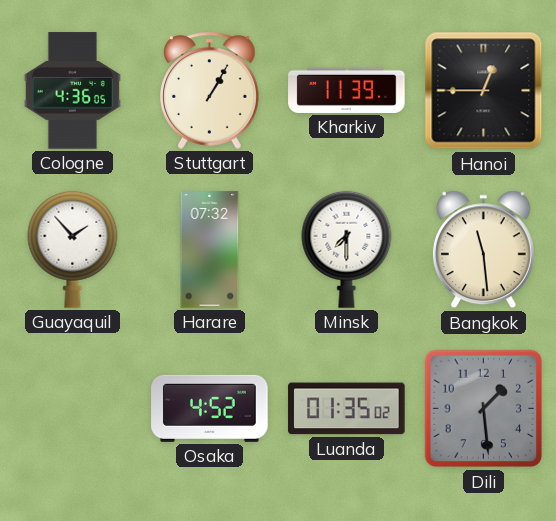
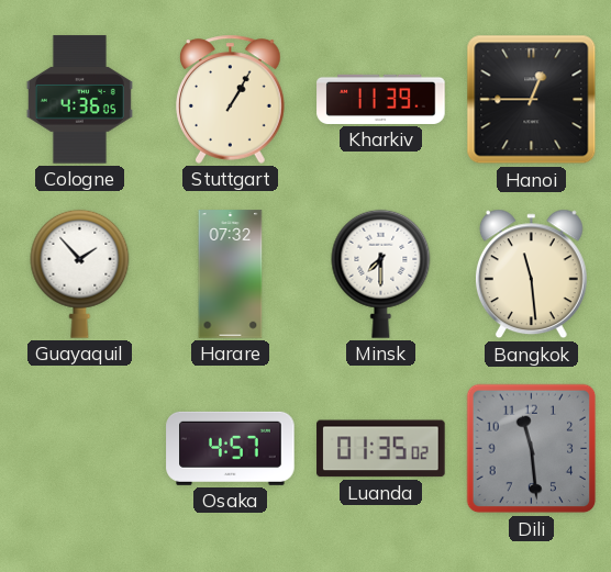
Osaka: 4:52 -> 4:57 (231, 448)
Dili: 1:29 -> 11:29 (532, 449)
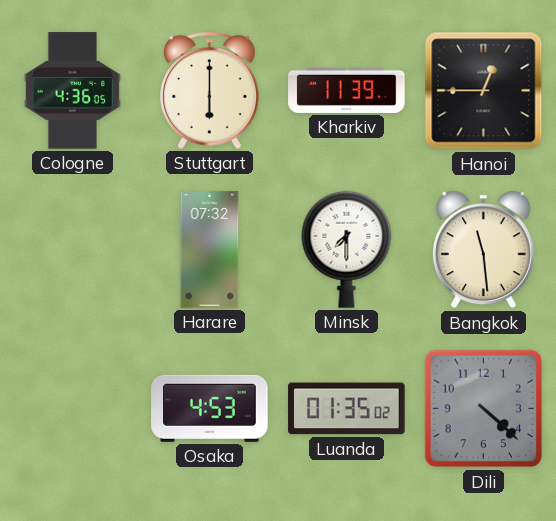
Stuttgart: 1:05 -> 6:00 (210, 90)
Guayaquil: 1:53 -> none (80, 273)
Osaka: 4:57 -> 4:53 (210, 408)
Dili: 11:29 -> 4:22 (484, 409)
